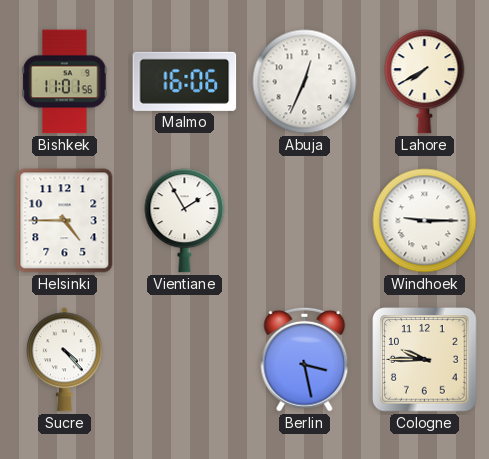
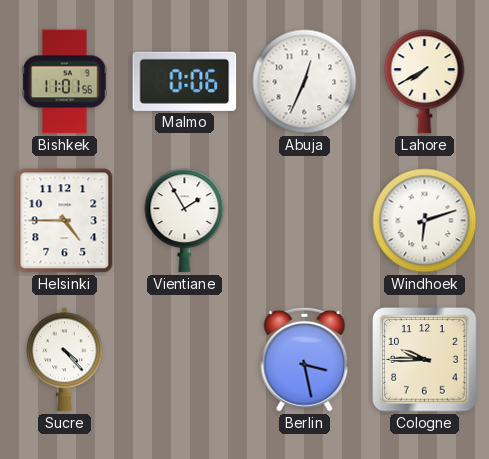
Malmo: 16:06 -> 0:06 (185, 81)
Windhoek: 9:15 -> 6:12 (425, 221)
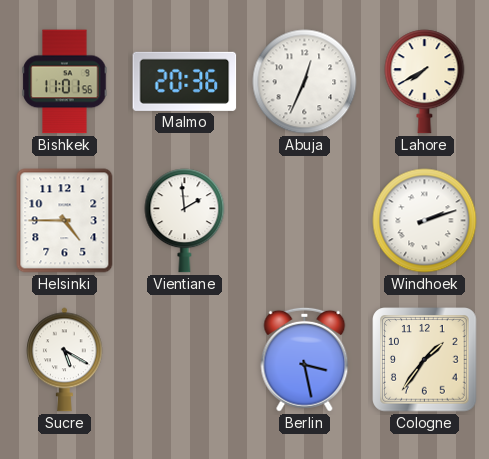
Malmo: 0:06 -> 20:36 (185, 81)
Vientiane: 1:55 -> 1:59 (185, 221)
Windhoek: 6:12 -> 2:12 (425, 221)
Sucre: 4:23 -> 5:20 (65, 360)
Cologne: 9:45 -> 1:36 (425, 360)
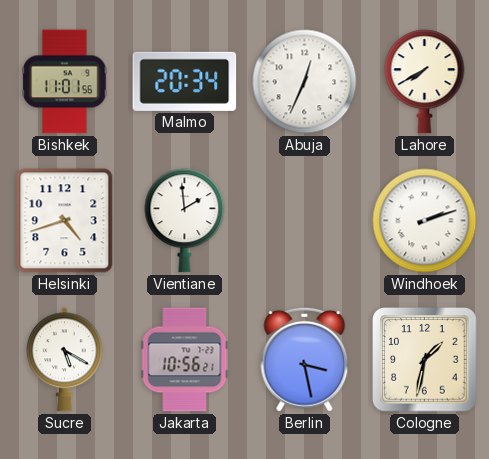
Malmo: 20:36 -> 20:34 (185, 81)
Helsinki: 4:45 -> 4:42 (65, 221)
Jakarta: none -> 10:56 (185, 360)
Cologne: 1:36 -> 1:32 (425, 360)
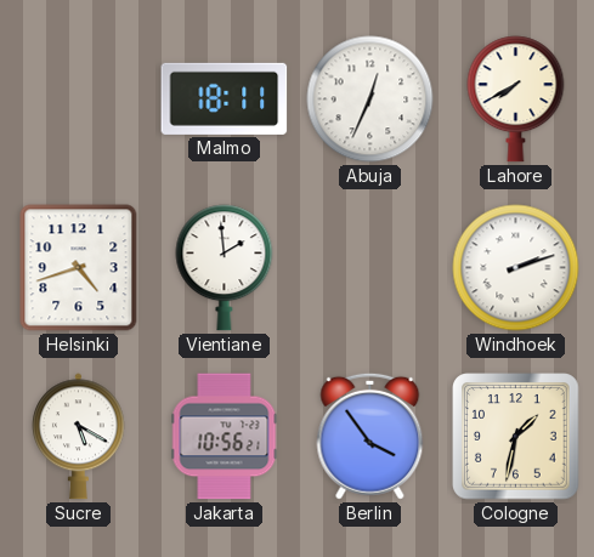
Bishkek: 11:01 -> none (65, 82)
Malmo: 20:34 -> 18:11 (225, 98)
Berlin: 3:28 -> 3:54 (370, 436)
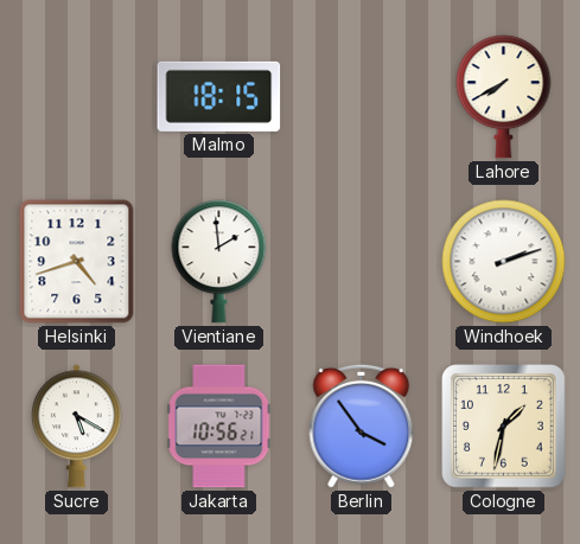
Malmo: 18:11 -> 18:15 (219, 96)
Abuja: 12:34 -> none (370, 100)
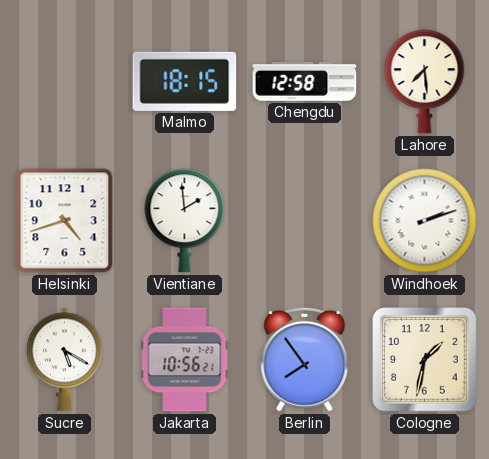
Chengdu: none -> 12:58 (305, 82)
Lahore: 7:40 -> 7:29 (425, 82)
Berlin: 3:54 -> 7:54 (305, 359)
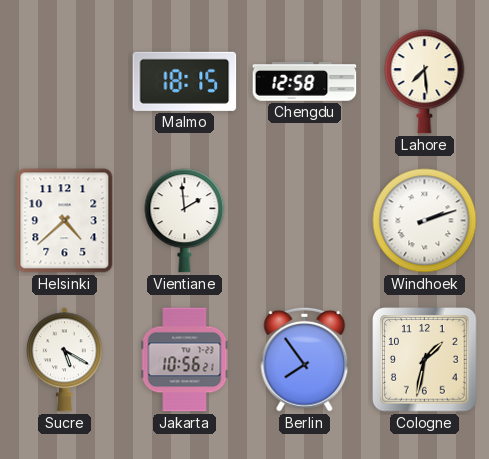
Helsinki: 4:42 -> 4:38 (65, 221)
